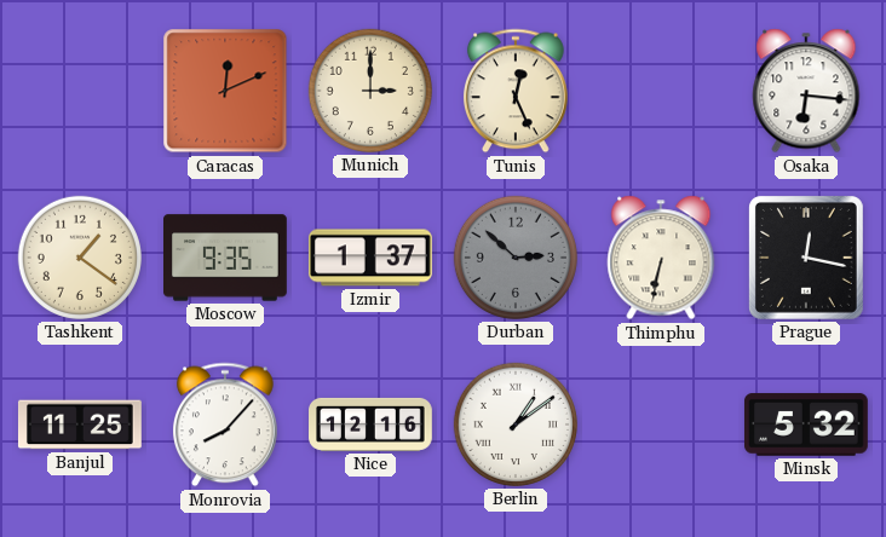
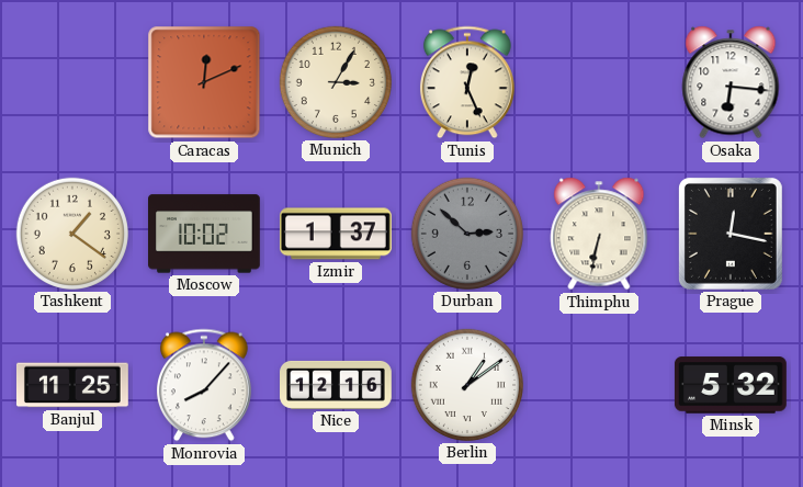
Munich: 3:00 -> 3:05 (336, 82)
Moscow: 9:35 -> 10:02 (205, 234)
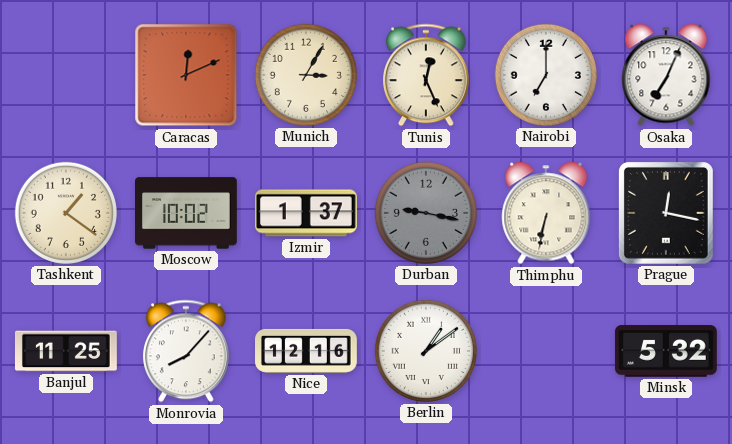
Nairobi: none -> 7:00 (546, 75)
Osaka: 6:16 -> 7:04 (666, 75)
Durban: 2:52 -> 9:17 (426, 213)
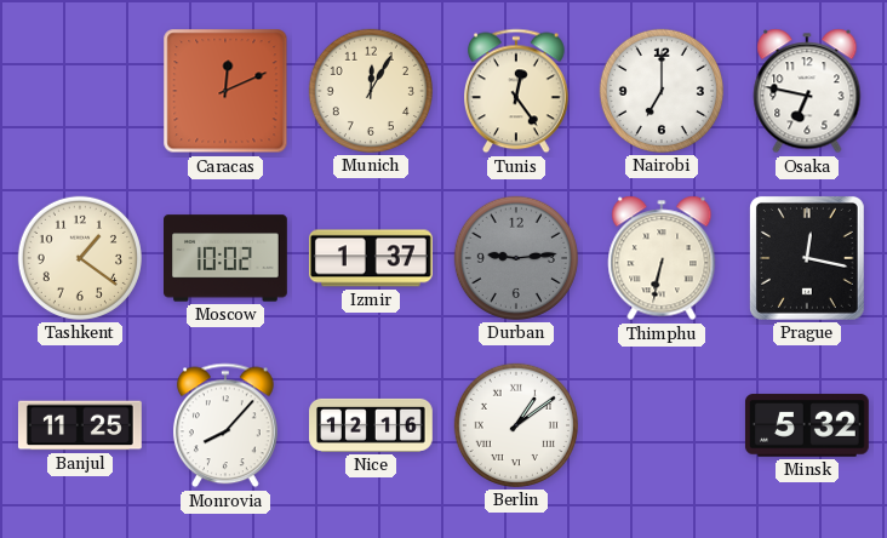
Munich: 3:05 -> 12:05 (371, 91)
Tunis: 12:26 -> 12:24 (516, 91)
Osaka: 7:04 -> 6:47 (807, 91)
Durban: 9:17 -> 9:14 (516, 258)
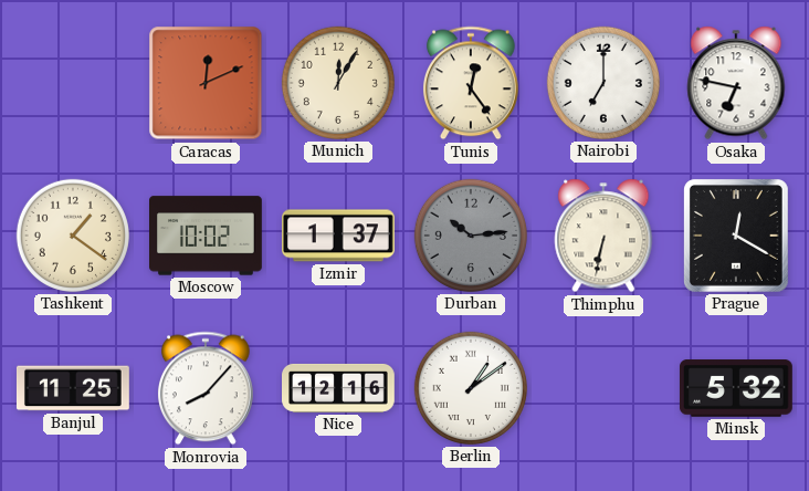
Durban: 9:14 -> 10:14 (471, 236)
Prague: 12:17 -> 12:20 (736, 236)
